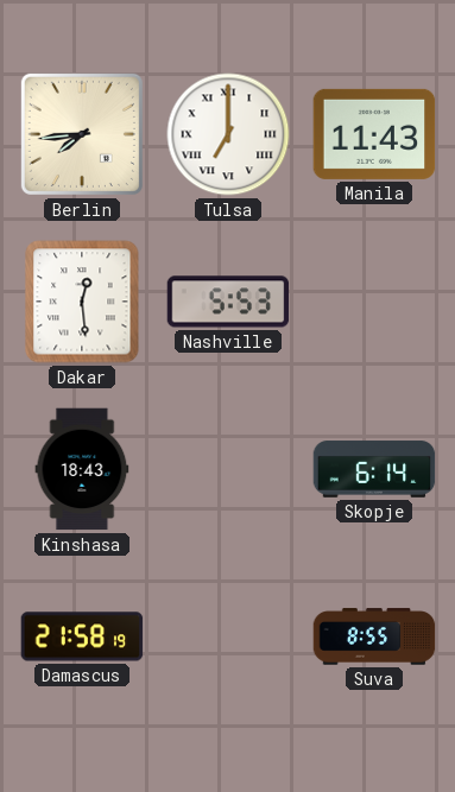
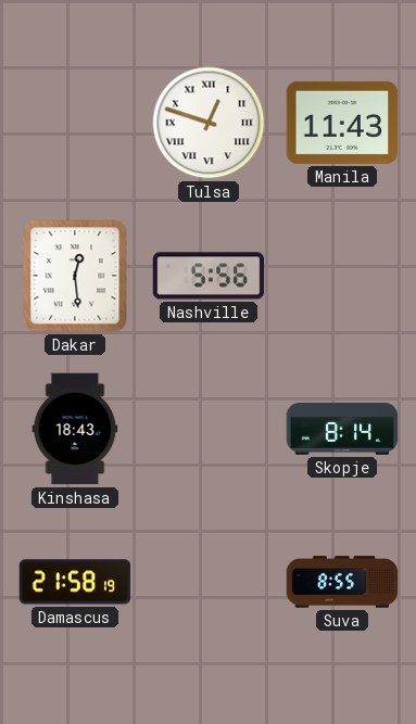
Berlin: 7:44 -> none (82, 134)
Tulsa: 7:00 -> 12:48 (209, 123)
Nashville: 5:53 -> 5:56 (209, 276)
Skopje: 6:14 -> 8:14 (342, 429)
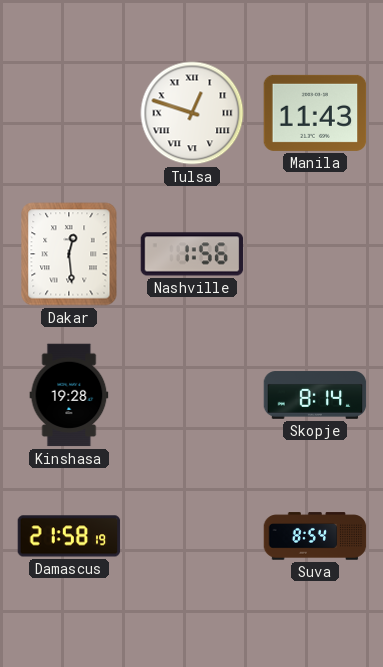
Nashville: 5:56 -> 1:56 (192, 254)
Kinshasa: 18:43 -> 19:28 (69, 395)
Suva: 8:55 -> 8:54 (315, 536)
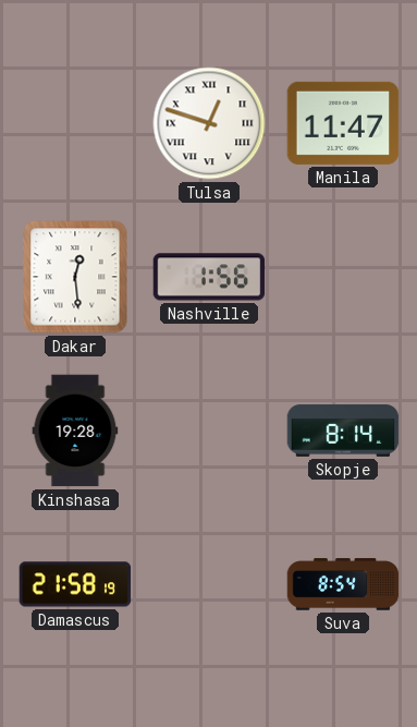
Manila: 11:43 -> 11:47 (343, 123)
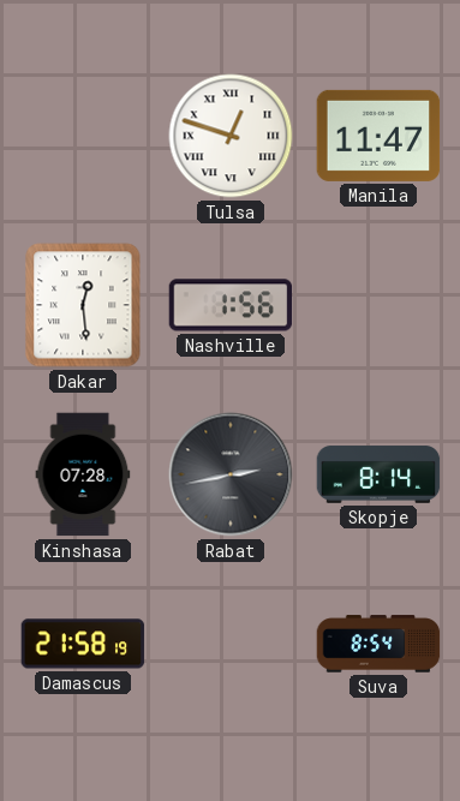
Kinshasa: 19:28 -> 07:28 (83, 474)
Rabat: none -> 2:43 (231, 474)
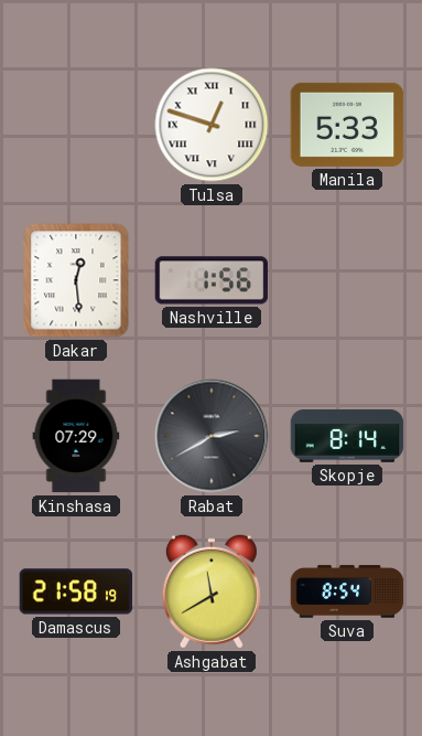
Manila: 11:47 -> 5:33 (347, 125)
Kinshasa: 07:28 -> 07:29 (76, 436)
Rabat: 2:43 -> 2:40 (212, 436)
Ashgabat: none -> 11:40 (212, 591)
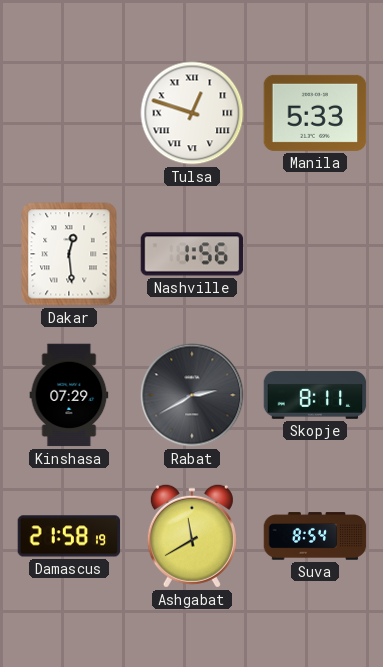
Skopje: 8:14 -> 8:11 (315, 395)
